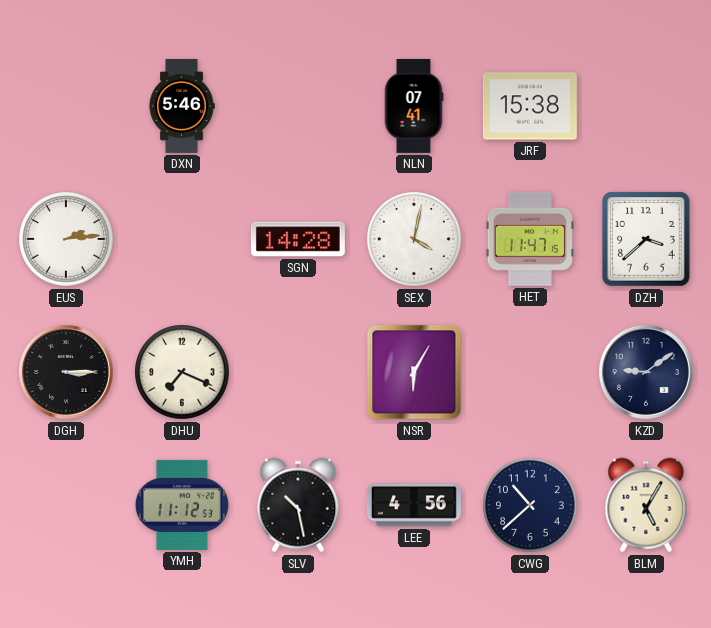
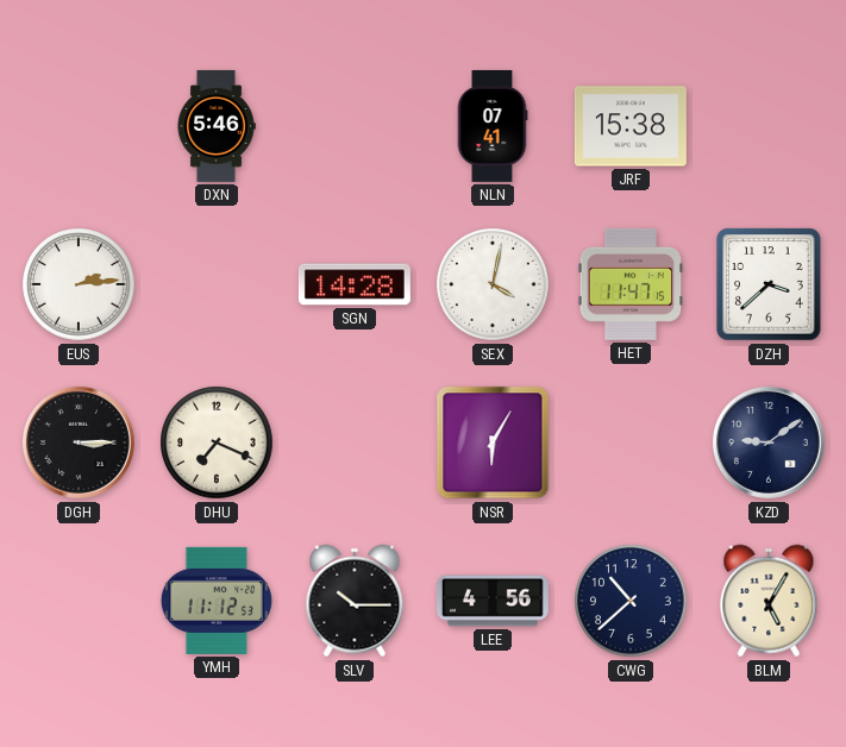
SLV: 10:28 -> 10:15 (355, 601)
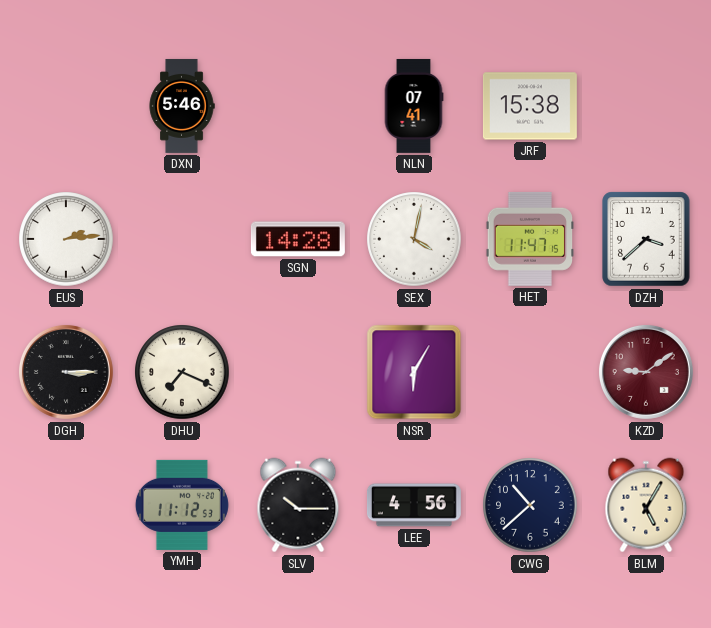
KZD dial: navy -> burgundy (646, 372)
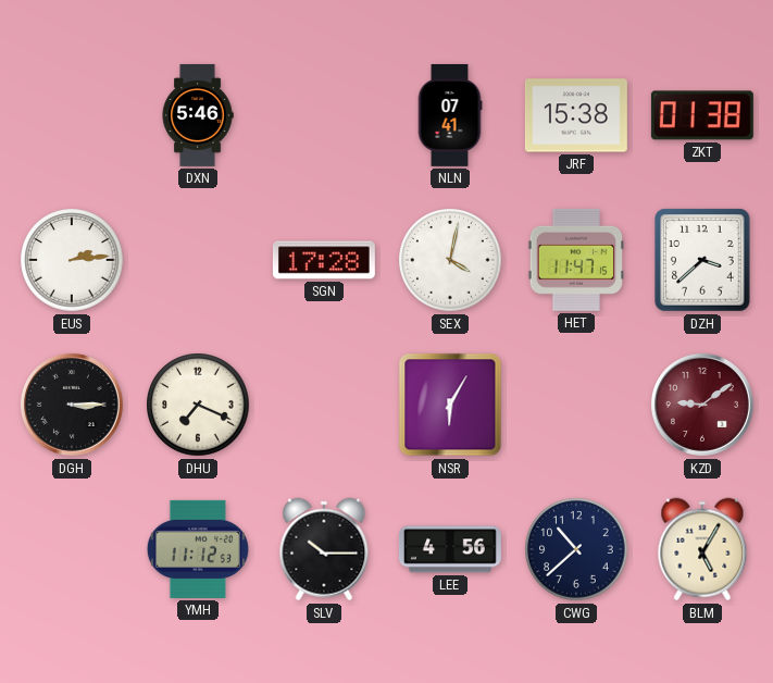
ZKT: none -> 01:38 (702, 115)
SGN: 14:28 -> 17:28 (324, 260)
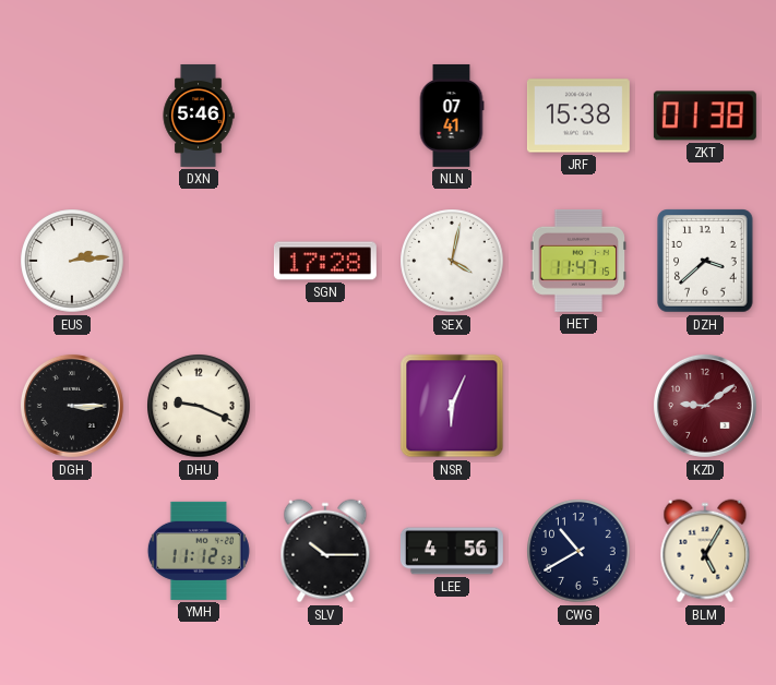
DHU: 7:19 -> 9:19 (199, 406)
NSR: 6:05 -> 6:04 (452, 406)
CWG: 10:38 -> 10:40 (578, 551)
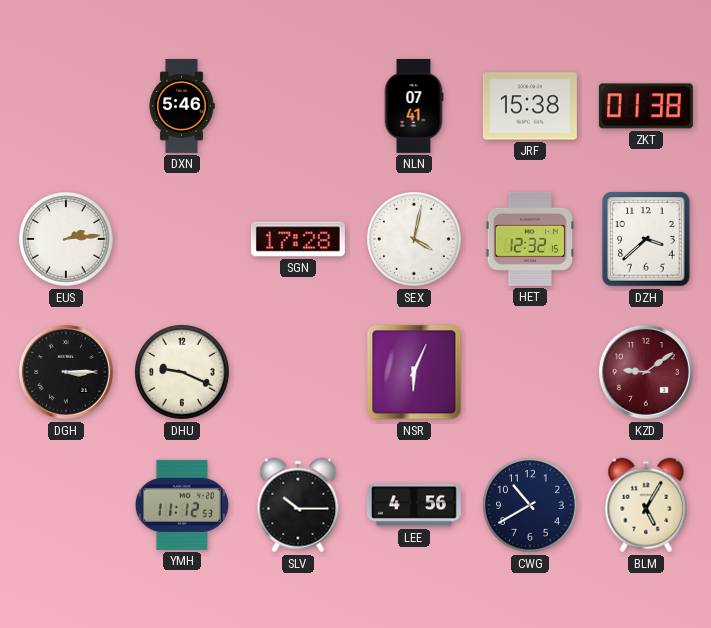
HET: 11:47 -> 12:32 (530, 239)
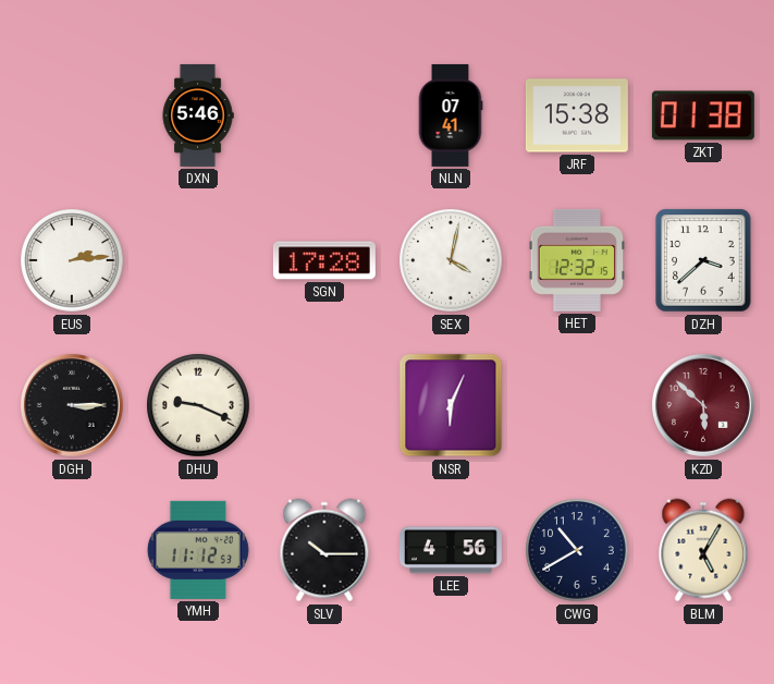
KZD: 9:09 -> 5:52 (703, 405)
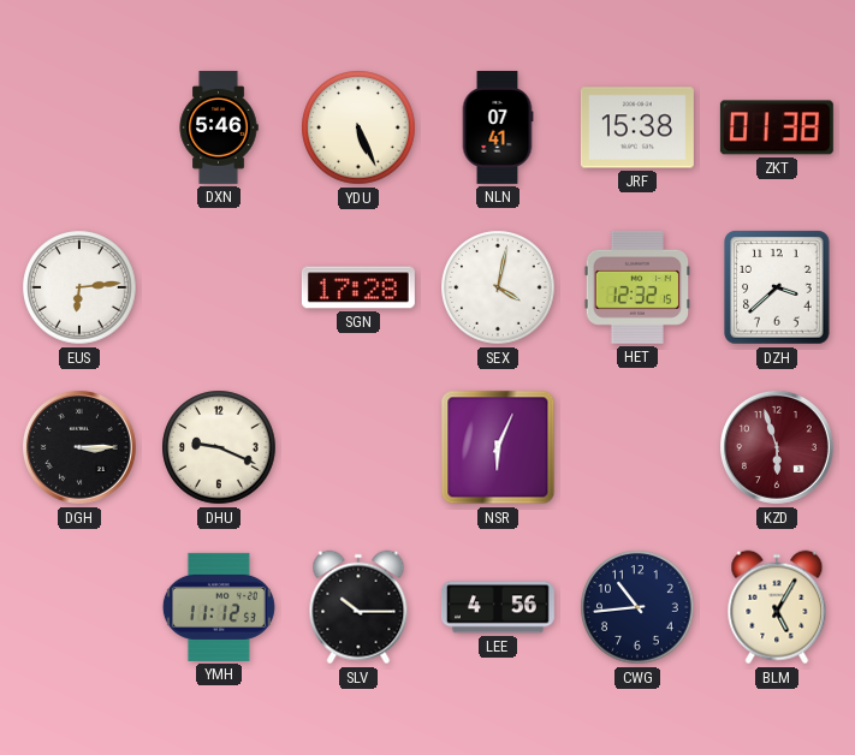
YDU: none -> 5:26 (358, 127)
EUS: 2:14 -> 6:14 (79, 287)
KZD: 5:52 -> 5:57 (777, 447)
CWG: 10:40 -> 10:44 (637, 607)
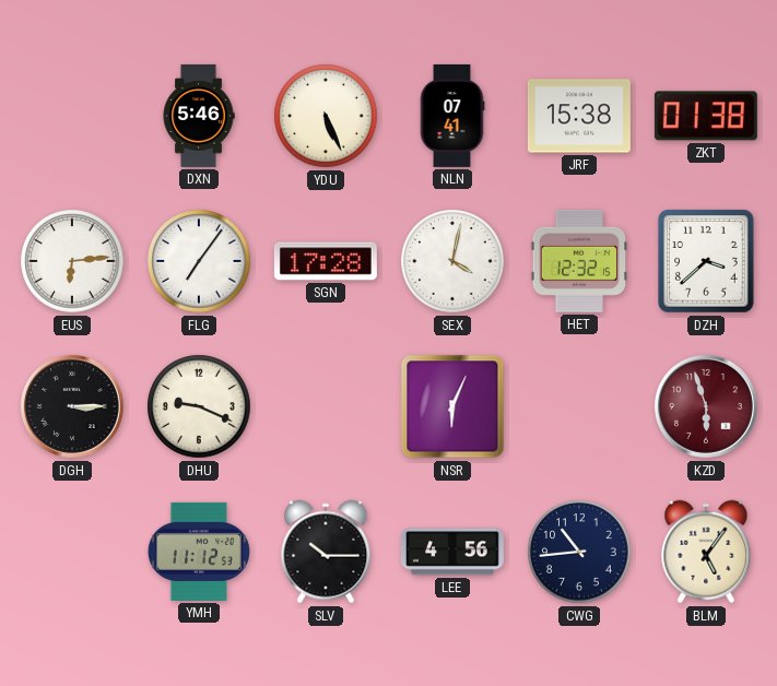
FLG: none -> 7:06 (199, 261)
BLM: 5:05 -> 5:06 (706, 552)
